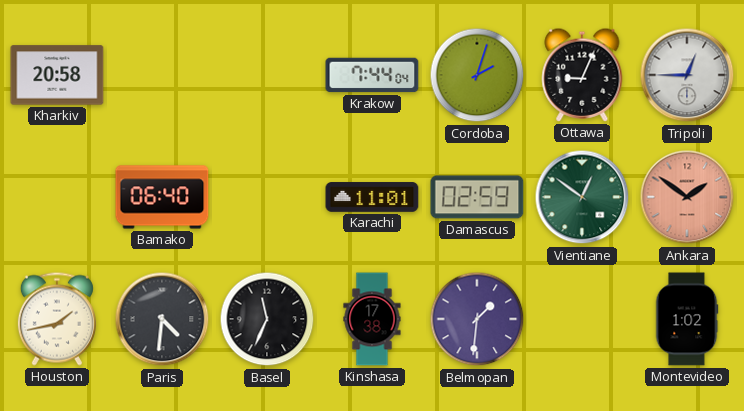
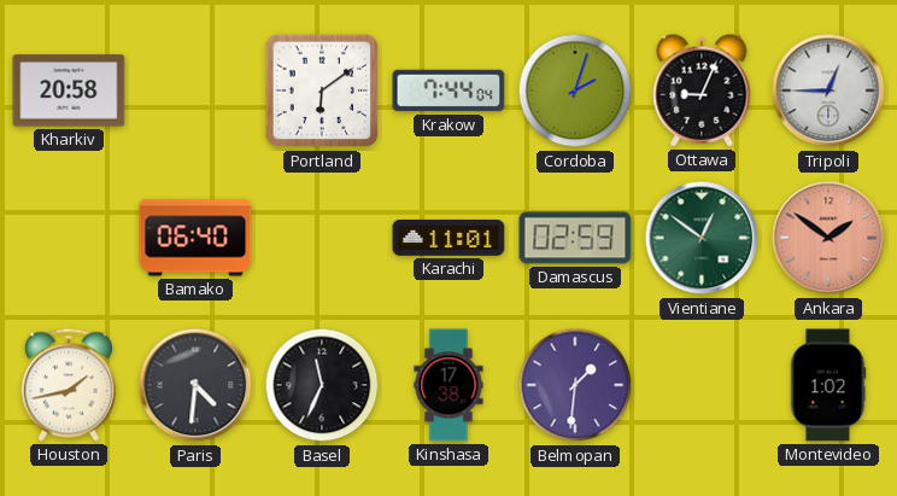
Portland: none -> 6:09 (322, 91)
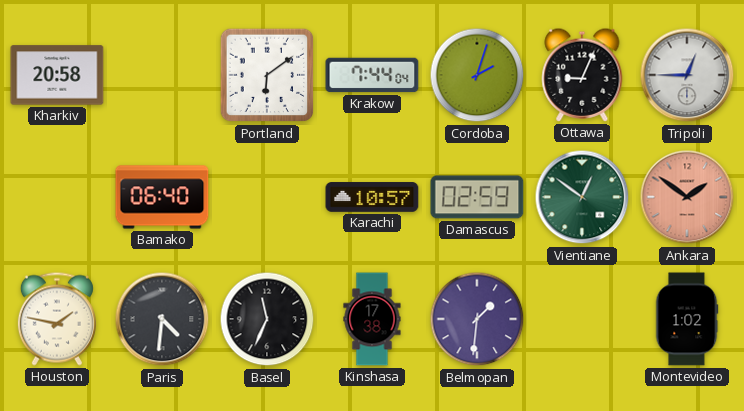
Karachi: 11:01 -> 10:57 (372, 197)
Houston: 1:43 -> 1:47 (57, 319)
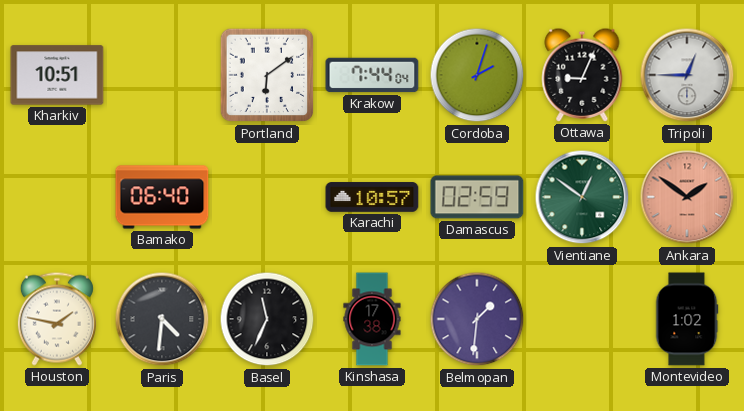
Kharkiv: 20:58 -> 10:51 (57, 75)
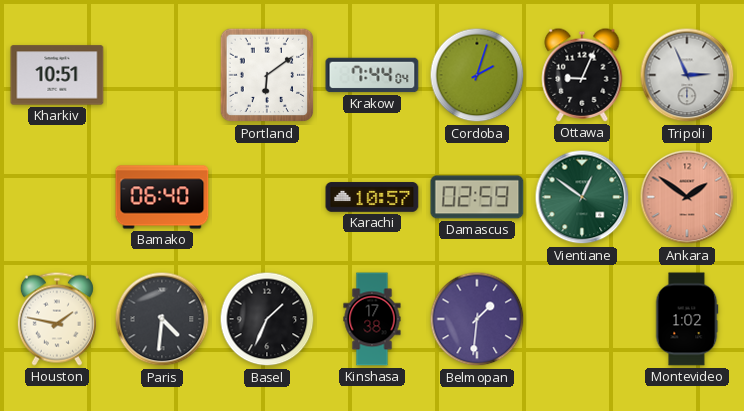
Tripoli: 12:45 -> 2:56 (687, 75)
Basel: 11:34 -> 1:34 (267, 319)
